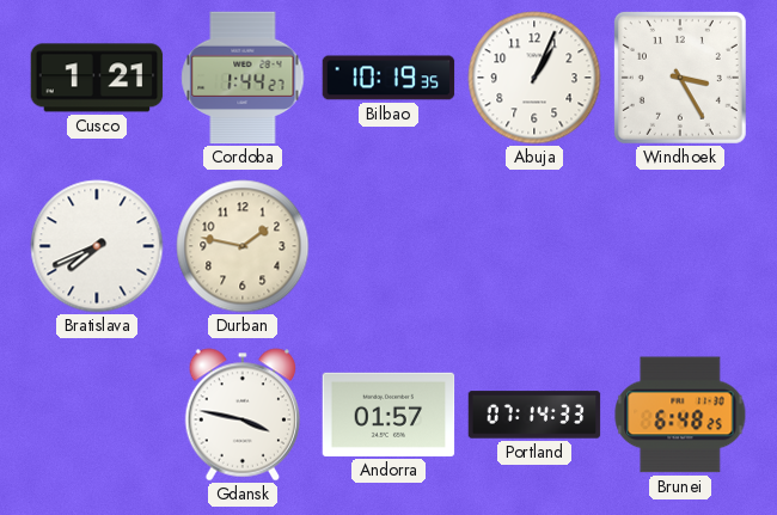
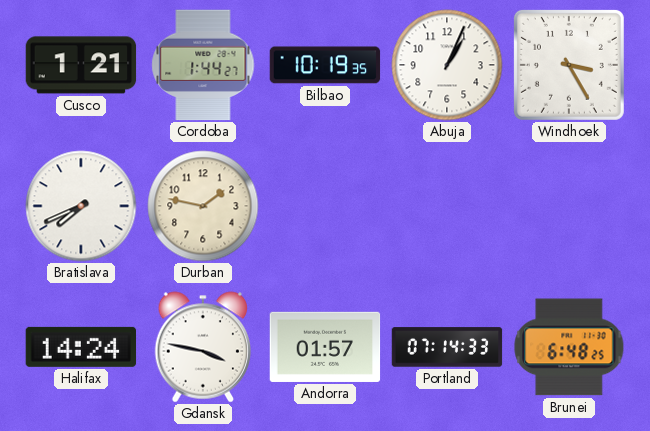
Halifax: none -> 14:24 (81, 347)
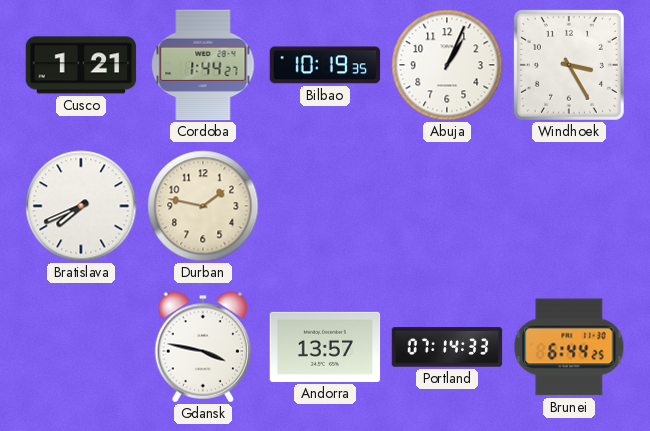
Halifax: 14:24 -> none (81, 347)
Andorra: 01:57 -> 13:57 (325, 347)
Brunei: 6:48 -> 6:44 (569, 347)
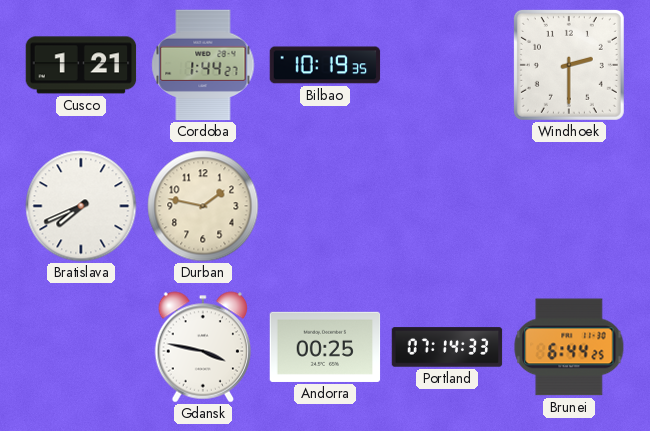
Abuja: 1:04 -> none (447, 65)
Windhoek: 3:25 -> 2:30 (569, 65)
Andorra: 13:57 -> 00:25 (325, 347)
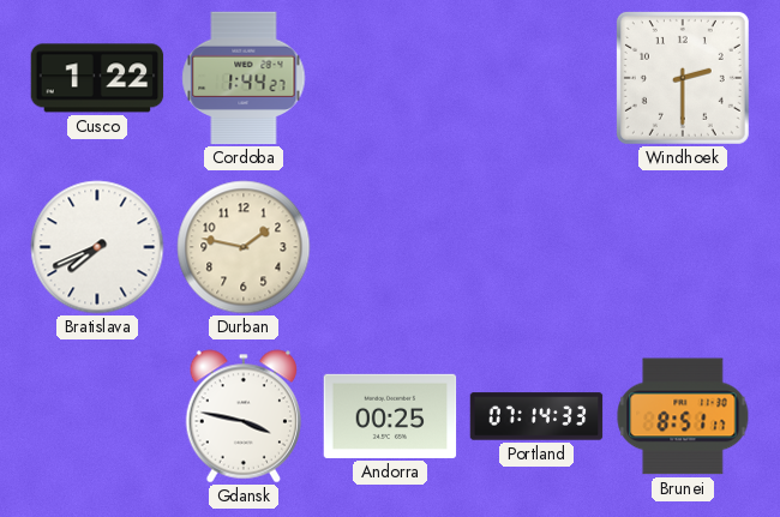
Cusco: 1:21 -> 1:22 (97, 78)
Bilbao: 10:19 -> none (325, 65)
Brunei: 6:44 -> 8:51 (683, 416)
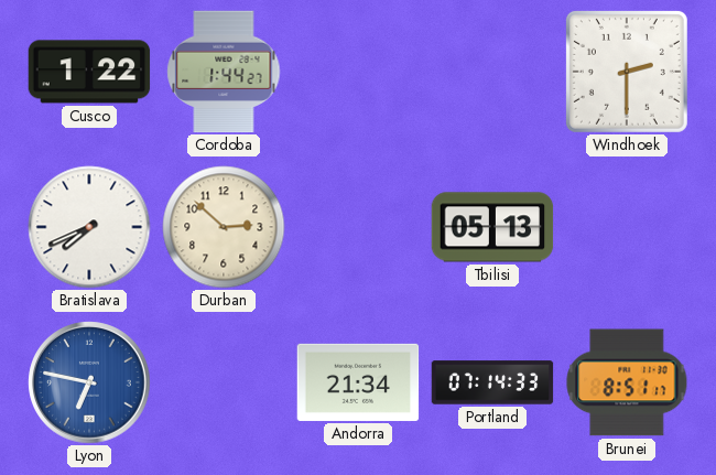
Durban: 1:47 -> 2:52 (224, 227)
Tbilisi: none -> 05:13 (492, 227)
Lyon: none -> 6:47 (89, 382)
Gdansk: 3:47 -> none (244, 416)
Andorra: 00:25 -> 21:34 (358, 382)
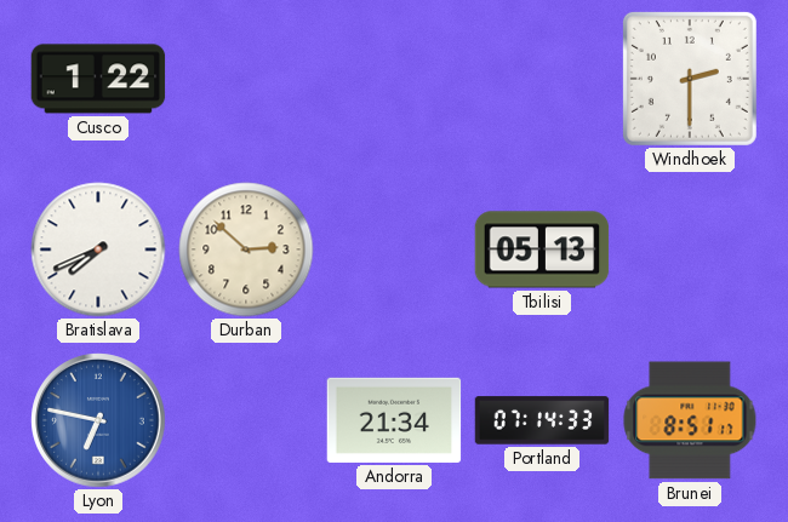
Cordoba: 1:44 -> none (224, 72)
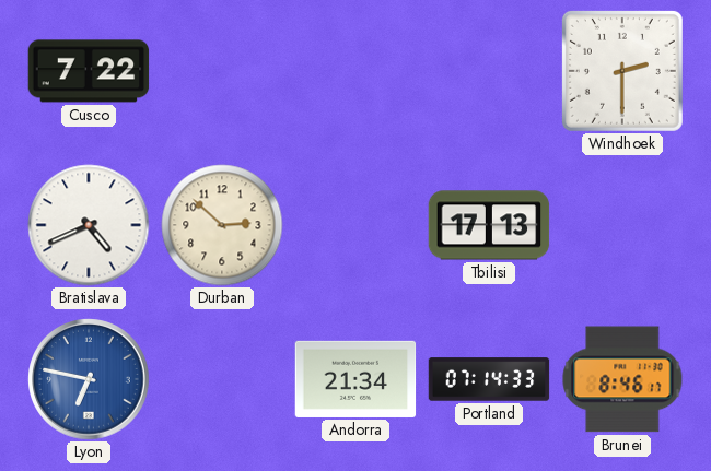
Cusco: 1:22 -> 7:22 (89, 71)
Bratislava: 7:41 -> 4:41 (89, 225)
Tbilisi: 05:13 -> 17:13 (489, 225)
Brunei: 8:51 -> 8:46 (622, 379)
